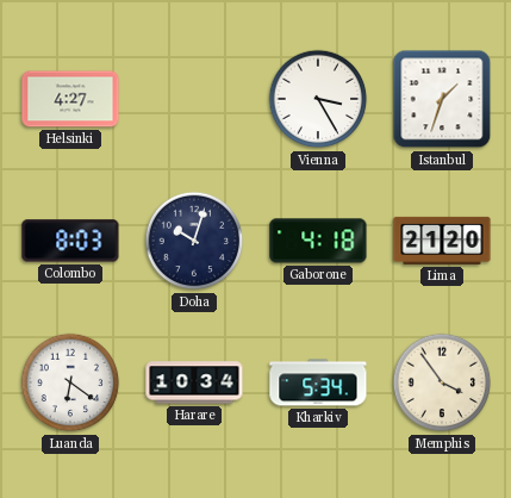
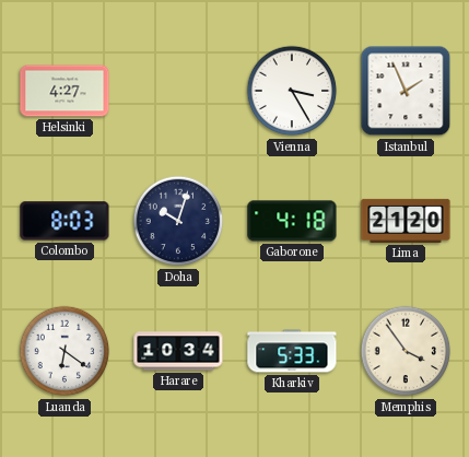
Istanbul: 1:33 -> 1:56 (406, 91)
Kharkiv: 5:34 -> 5:33 (292, 351)
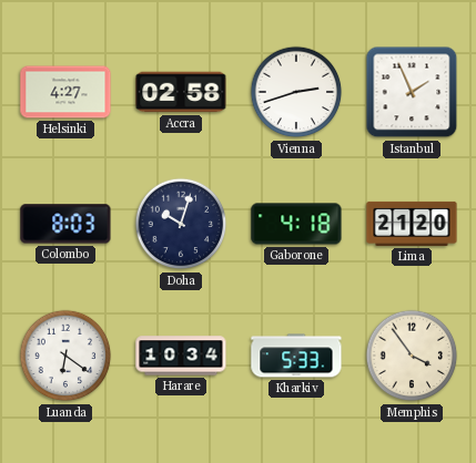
Accra: none -> 02:58 (181, 92)
Vienna: 3:25 -> 2:42 (296, 92)
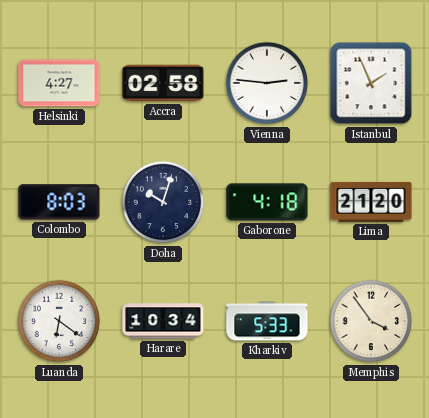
Vienna: 2:42 -> 2:46 (267, 83)
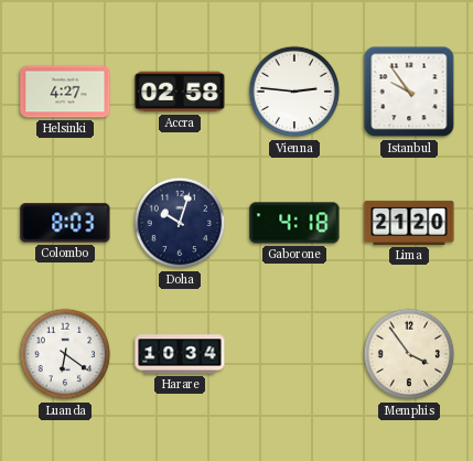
Istanbul: 1:56 -> 9:54 (409, 92)
Kharkiv: 5:33 -> none (267, 321)
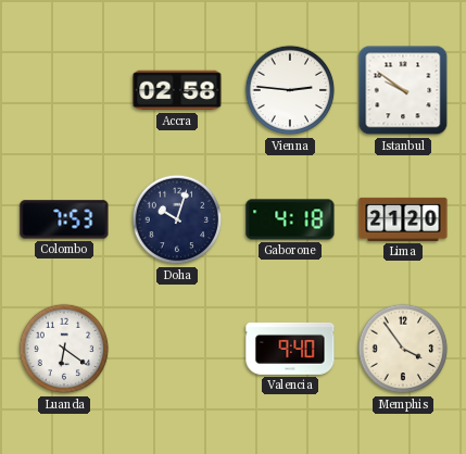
Helsinki: 4:27 -> none (65, 92)
Istanbul: 9:54 -> 9:51 (403, 90)
Colombo: 8:03 -> 7:53 (64, 219)
Harare: 10:34 -> none (180, 354)
Valencia: none -> 9:40 (290, 349)
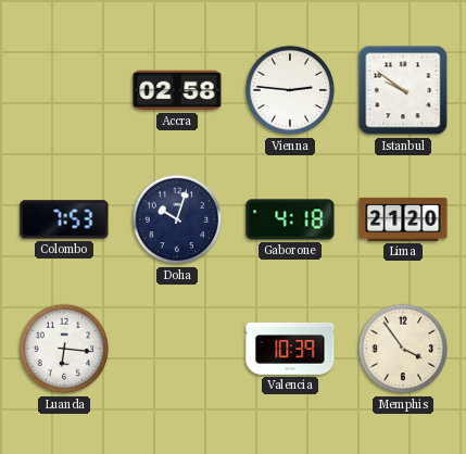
Luanda: 6:21 -> 6:16 (64, 349)
Valencia: 9:40 -> 10:39 (290, 349)
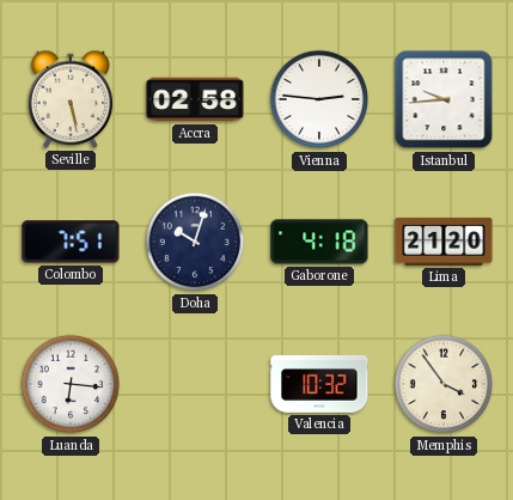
Seville: none -> 5:28 (71, 99)
Istanbul: 9:51 -> 9:44 (444, 99)
Colombo: 7:53 -> 7:51 (71, 242)
Valencia: 10:39 -> 10:32 (319, 384)
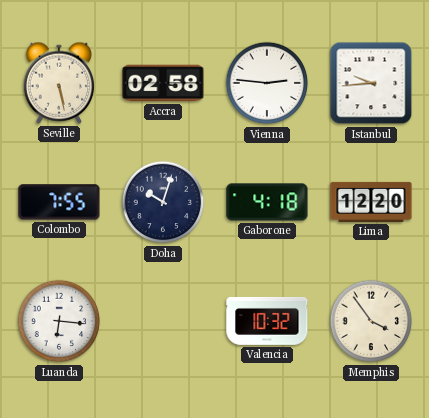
Colombo: 7:51 -> 7:55 (59, 202)
Lima: 21:20 -> 12:20 (371, 202)
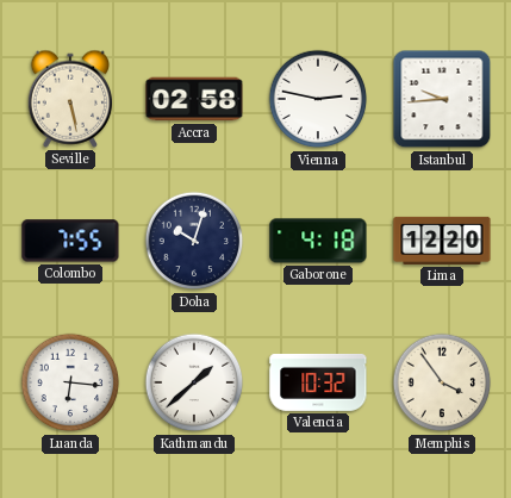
Vienna: 2:46 -> 2:47 (318, 99)
Kathmandu: none -> 1:38 (194, 382)
